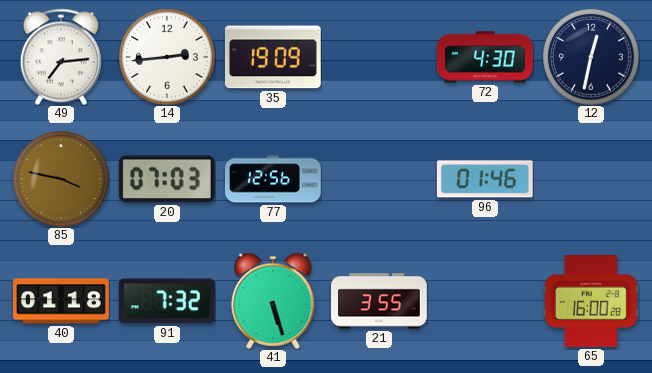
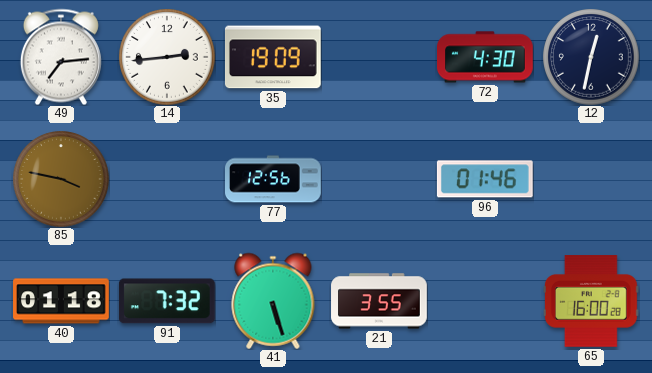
20: 07:03 -> none (167, 179)
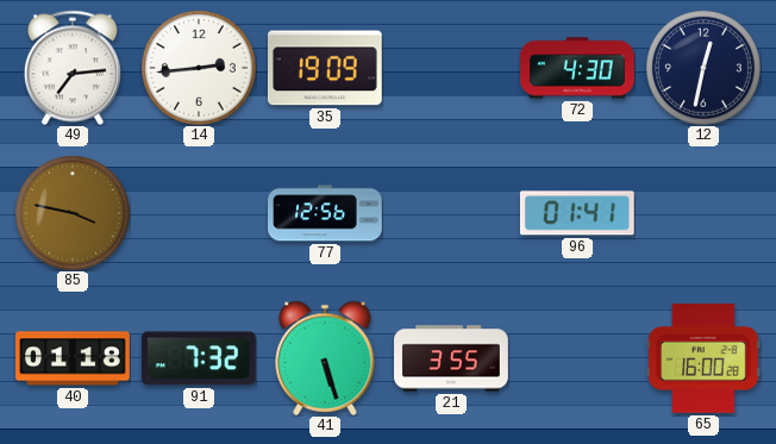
96: 01:46 -> 01:41 (577, 213)
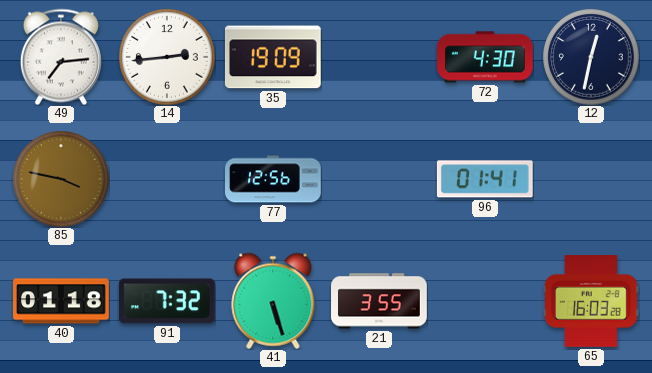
65: 16:00 -> 16:03 (592, 301)
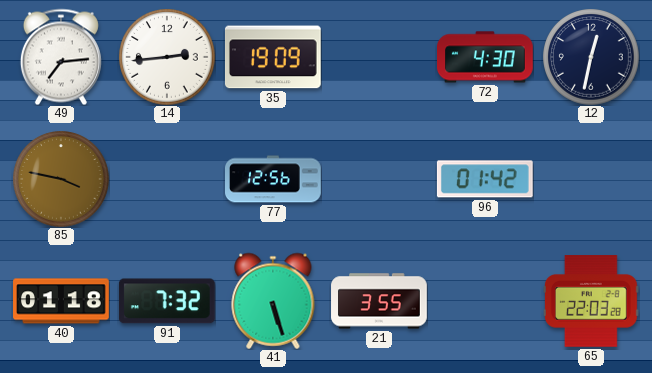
96: 01:41 -> 01:42 (485, 179)
65: 16:03 -> 22:03 (592, 301)
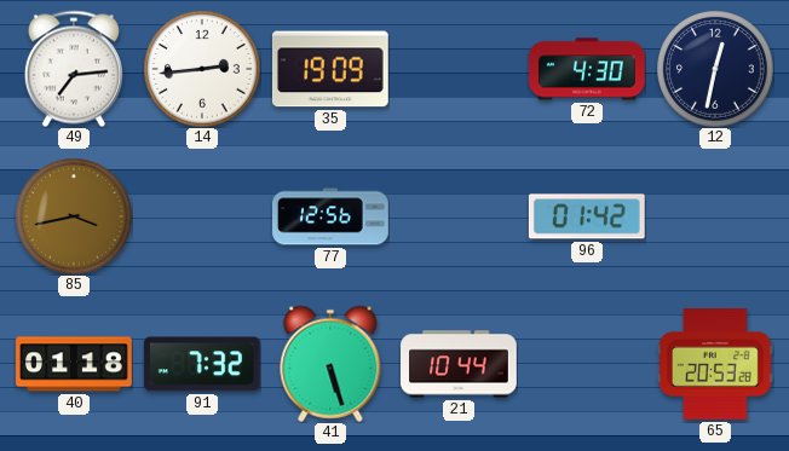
85: 3:47 -> 3:43 (74, 216)
21: 3:55 -> 10:44 (459, 364)
65: 22:03 -> 20:53 (716, 364)
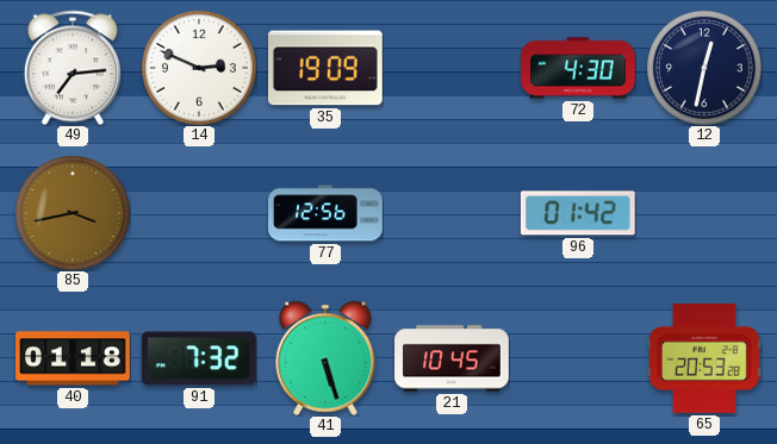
14: 2:44 -> 2:49 (199, 68)
21: 10:44 -> 10:45 (452, 358)
